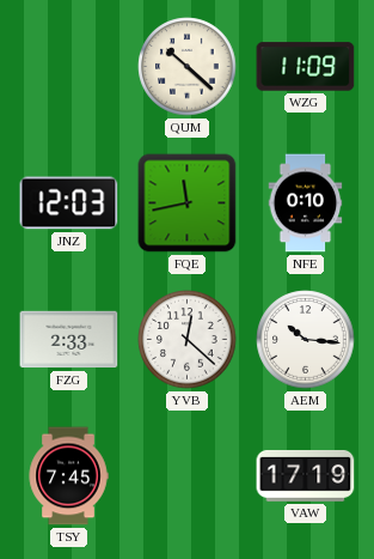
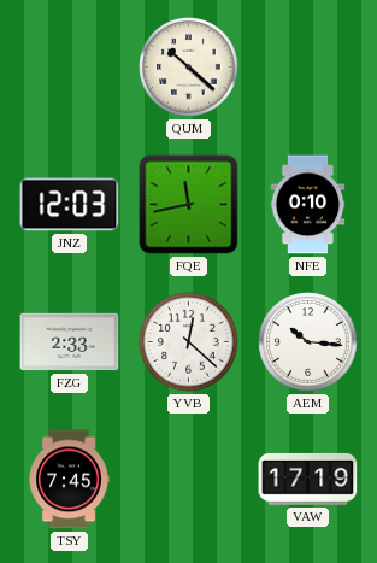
WZG: 11:09 -> none (306, 67)
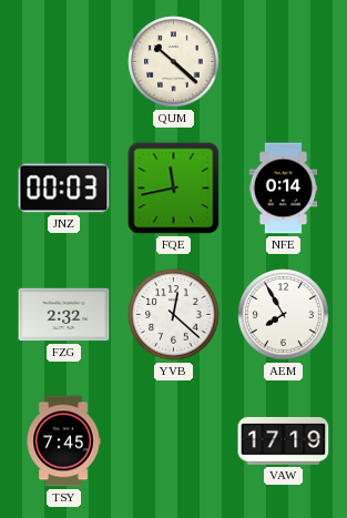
JNZ: 12:03 -> 00:03 (64, 189)
NFE: 0:10 -> 0:14 (284, 189)
FZG: 2:33 -> 2:32 (64, 315)
AEM: 10:16 -> 7:55 (284, 315)
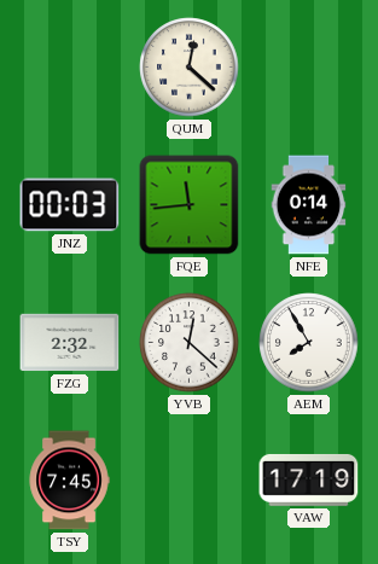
QUM: 10:22 -> 12:22 (190, 68)
FQE: 11:43 -> 11:44 (190, 205)
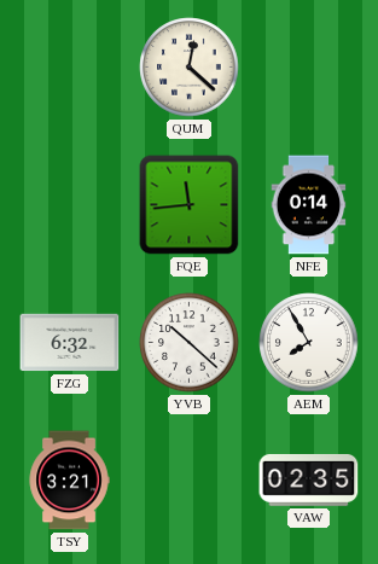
JNZ: 00:03 -> none (70, 205)
FZG: 2:32 -> 6:32 (70, 343)
YVB: 12:22 -> 10:22 (190, 343)
TSY: 7:45 -> 3:21 (69, 481)
VAW: 17:19 -> 02:35 (309, 479)
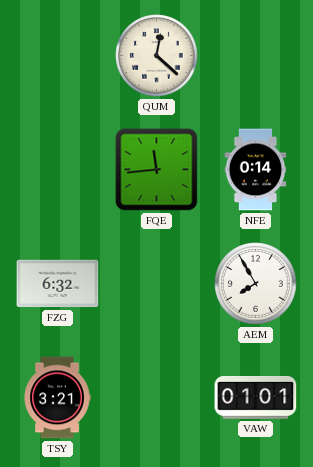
YVB: 10:22 -> none (190, 343)
VAW: 02:35 -> 01:01 (256, 397)
